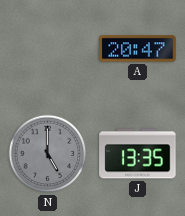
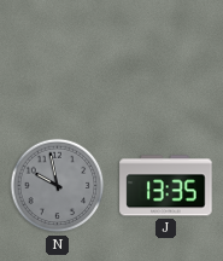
A: 20:47 -> none (138, 49)
N: 5:00 -> 9:58 (58, 186)
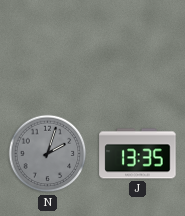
N: 9:58 -> 2:03 (48, 154)
